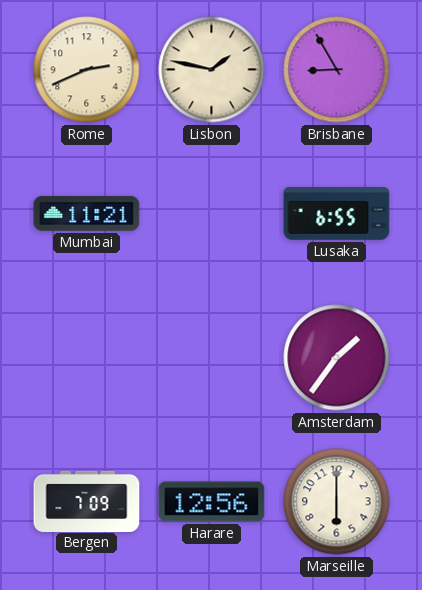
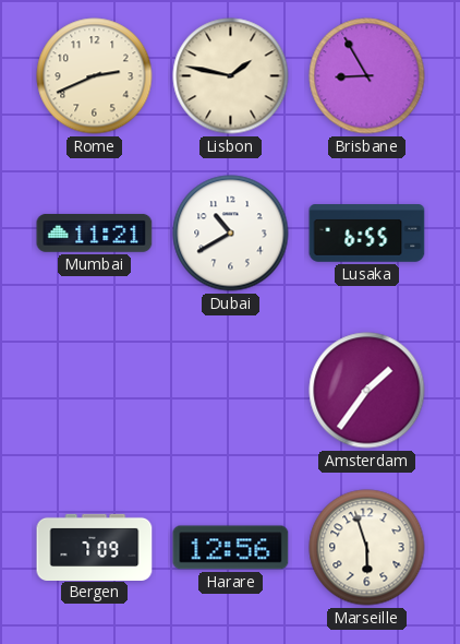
Dubai: none -> 10:40 (231, 234)
Marseille: 6:00 -> 5:57 (367, 548)
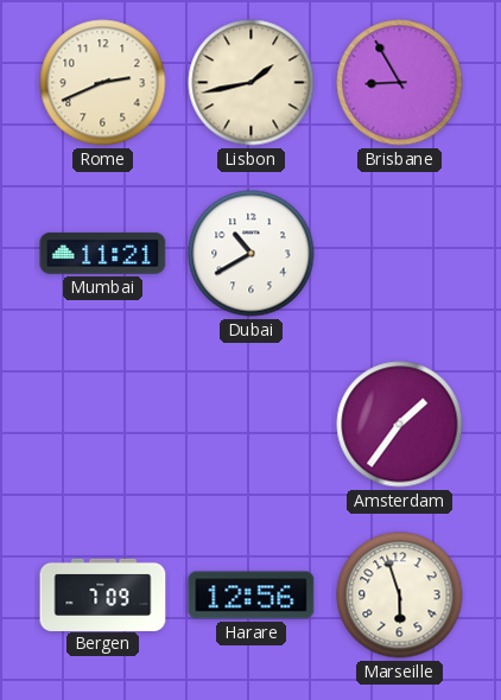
Lisbon: 1:47 -> 1:43 (252, 83)
Lusaka: 6:55 -> none (367, 234)
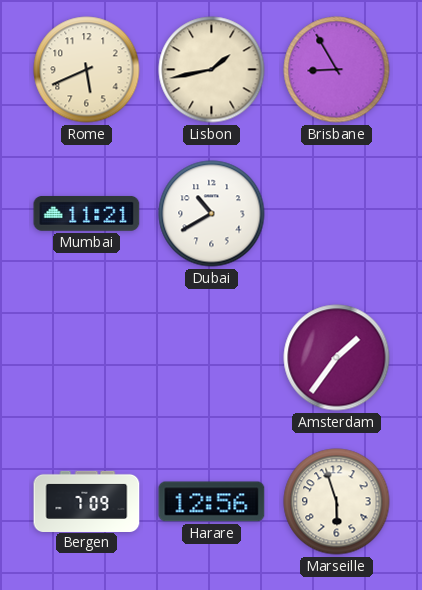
Rome: 2:41 -> 5:41 (87, 70)
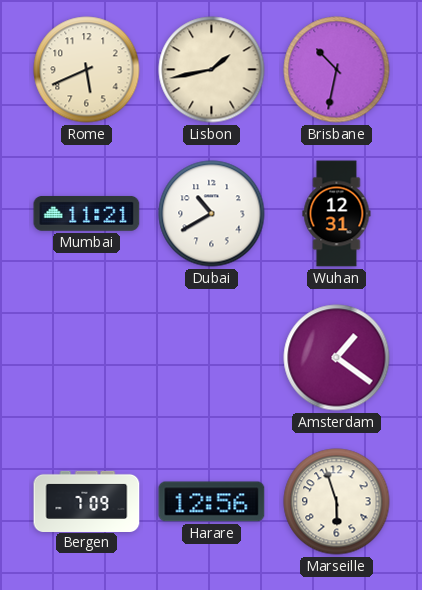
Brisbane: 8:55 -> 10:32 (337, 70)
Wuhan: none -> 12:31 (337, 214)
Amsterdam: 1:36 -> 1:21 (337, 358)
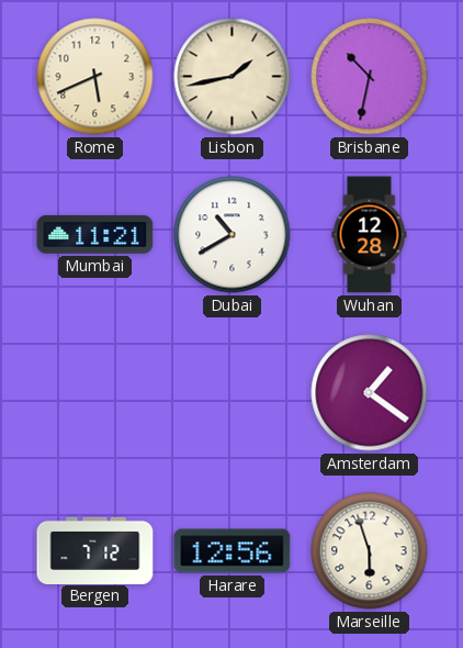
Wuhan: 12:31 -> 12:28 (370, 235)
Bergen: 7:09 -> 7:12 (95, 550)
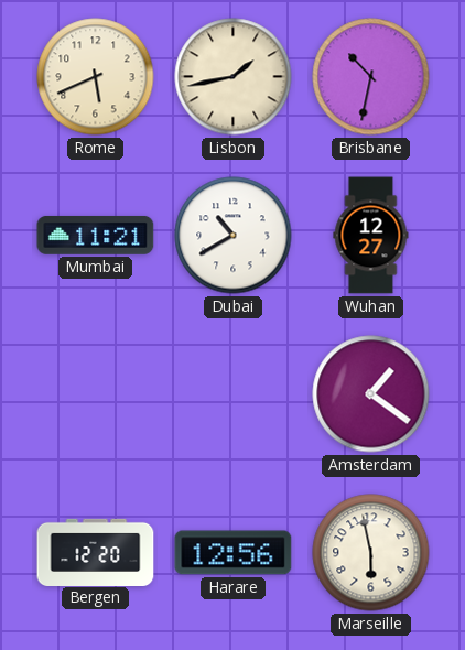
Wuhan: 12:28 -> 12:27 (371, 236)
Bergen: 7:12 -> 12:20 (96, 552)
Marseille: 5:57 -> 5:58 (371, 553)
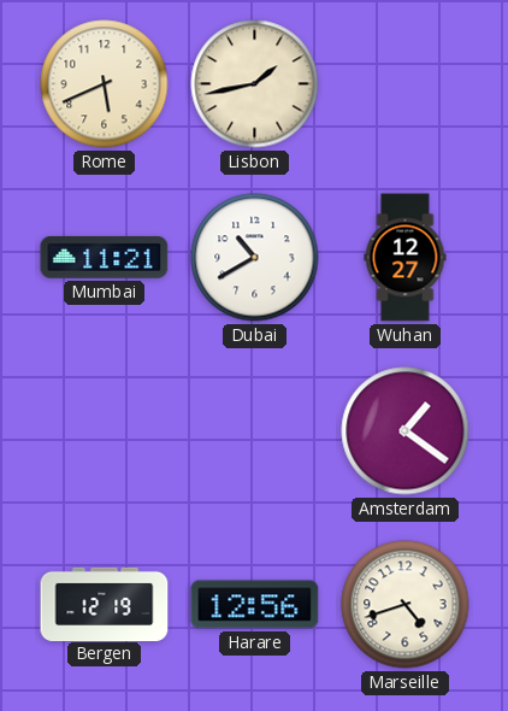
Brisbane: 10:32 -> none (371, 77)
Bergen: 12:20 -> 12:19 (105, 604)
Marseille: 5:58 -> 4:42 (406, 605)
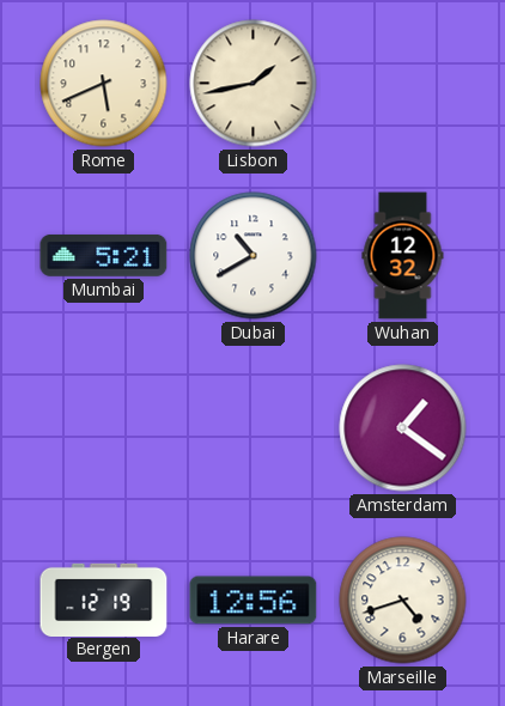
Mumbai: 11:21 -> 5:21 (104, 255)
Wuhan: 12:27 -> 12:32 (403, 256)
